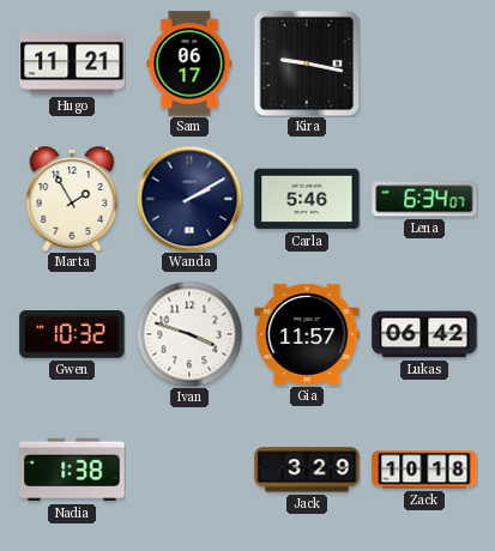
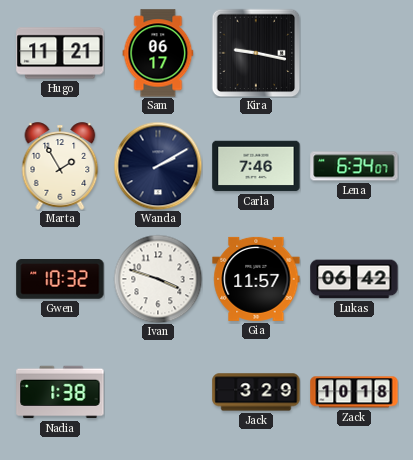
Carla: 5:46 -> 7:46 (256, 166)
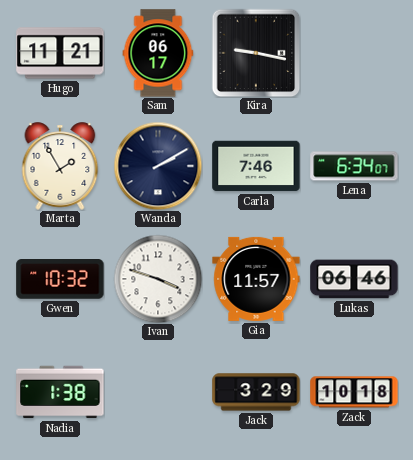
Lukas: 06:42 -> 06:46 (354, 279)
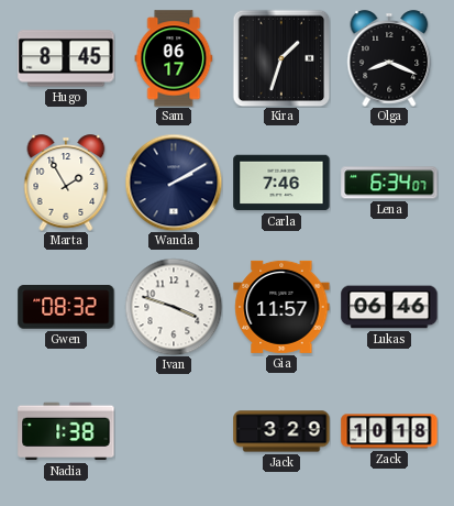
Hugo: 11:21 -> 8:45 (66, 58)
Kira: 9:17 -> 1:33 (281, 58)
Olga: none -> 8:19 (389, 58)
Gwen: 10:32 -> 08:32 (66, 308)
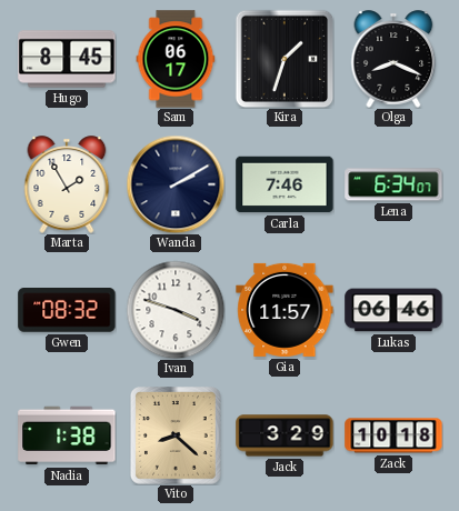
Vito: none -> 8:22 (177, 437)
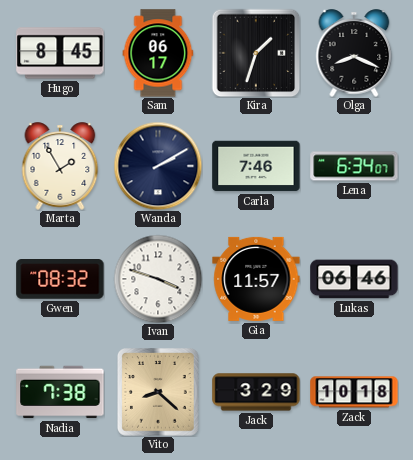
Nadia: 1:38 -> 7:38 (60, 392)
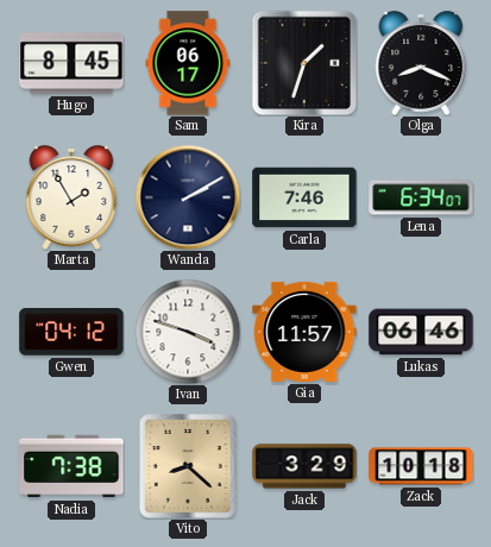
Gwen: 08:32 -> 04:12 (71, 333)
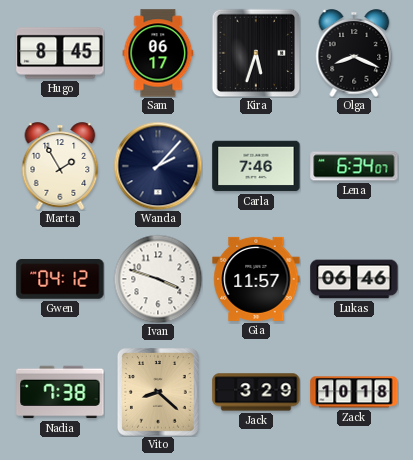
Kira: 1:33 -> 5:33 (256, 53)
Wanda: 2:10 -> 2:07 (158, 166)
